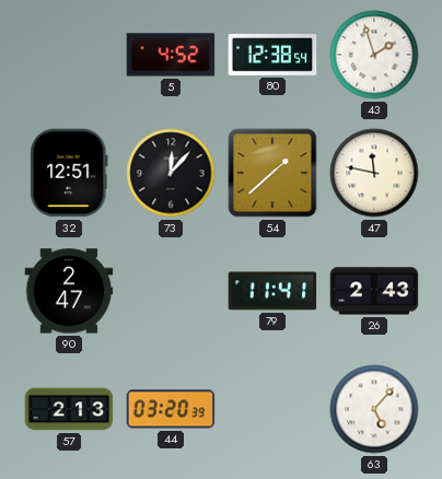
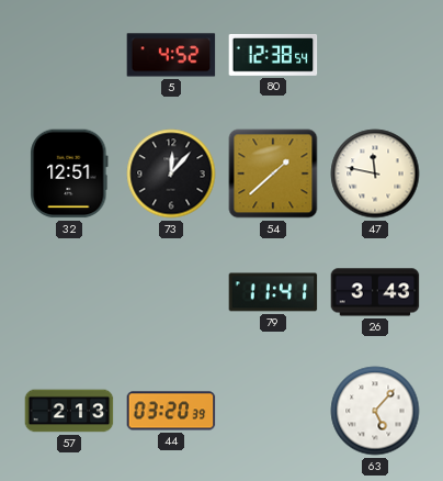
43: 1:57 -> none (374, 55)
90: 2:47 -> none (69, 291)
26: 2:43 -> 3:43 (375, 292)
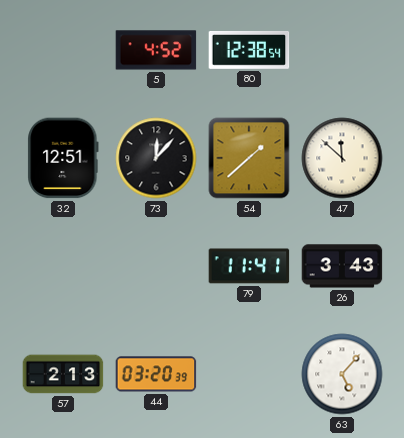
47: 11:47 -> 11:52 (342, 158)
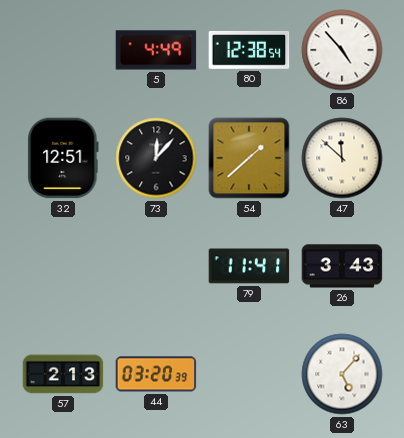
5: 4:52 -> 4:49 (156, 50)
86: none -> 4:53 (342, 50)
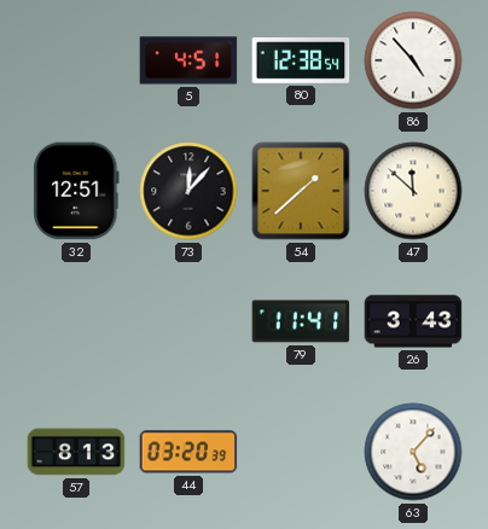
5: 4:49 -> 4:51 (188, 60)
57: 2:13 -> 8:13 (76, 452)
